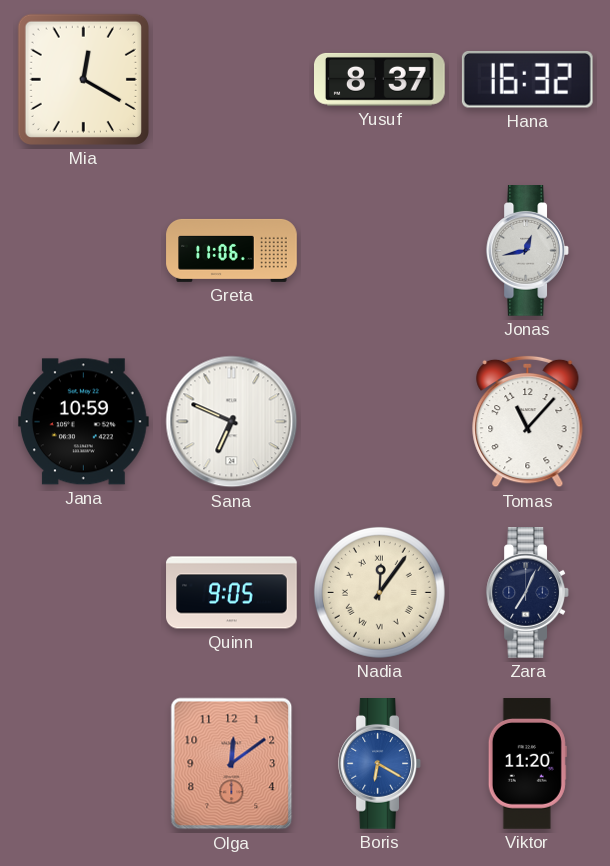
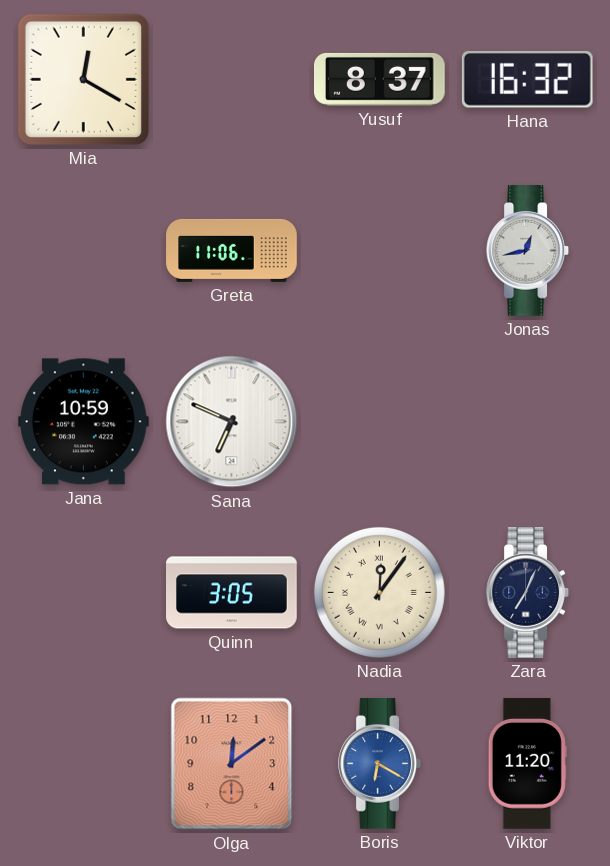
Tomas: 11:07 -> none (528, 422)
Quinn: 9:05 -> 3:05 (232, 593)
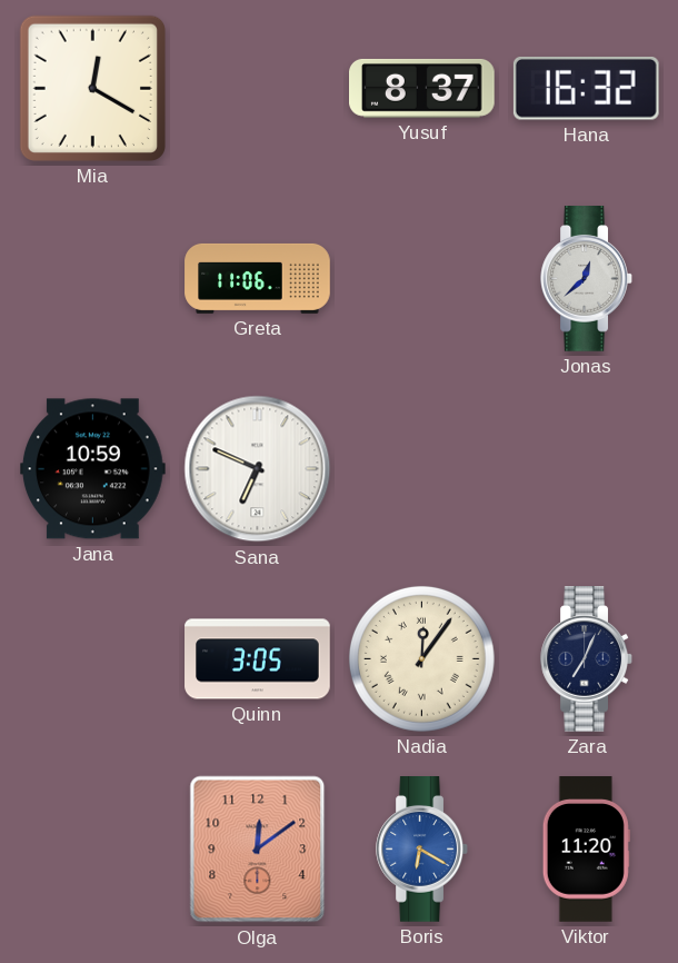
Jonas: 12:43 -> 12:38 (586, 279)
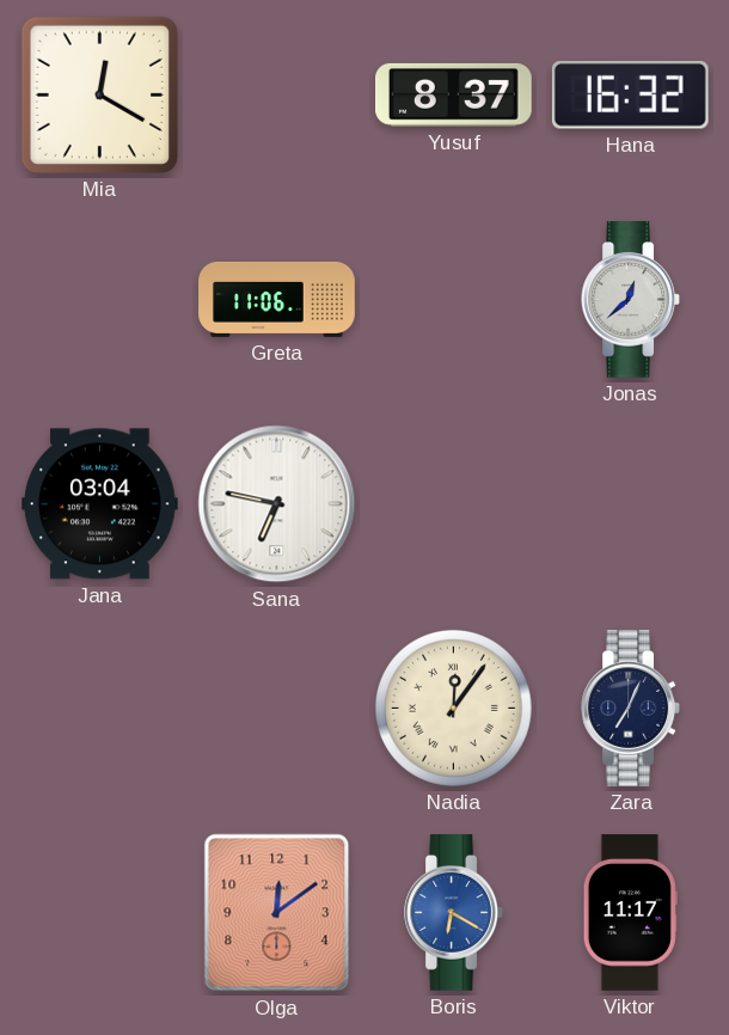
Jana: 10:59 -> 03:04 (100, 504)
Sana: 6:49 -> 6:47 (277, 504)
Quinn: 3:05 -> none (258, 659)
Viktor: 11:20 -> 11:17 (630, 913)
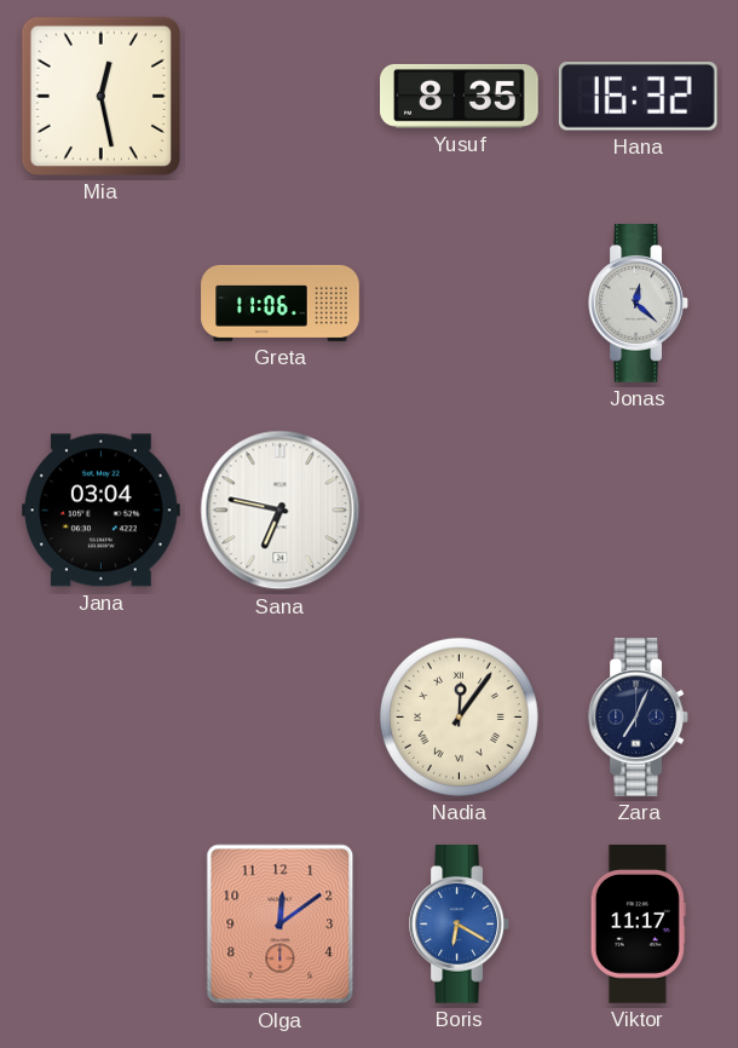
Mia: 12:20 -> 12:28 (100, 96)
Yusuf: 8:37 -> 8:35 (460, 96)
Jonas: 12:38 -> 12:22 (638, 304)
